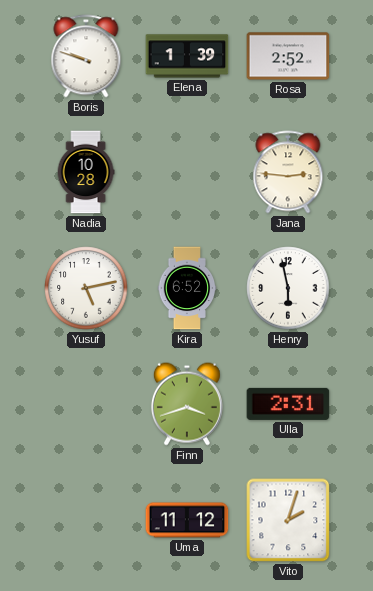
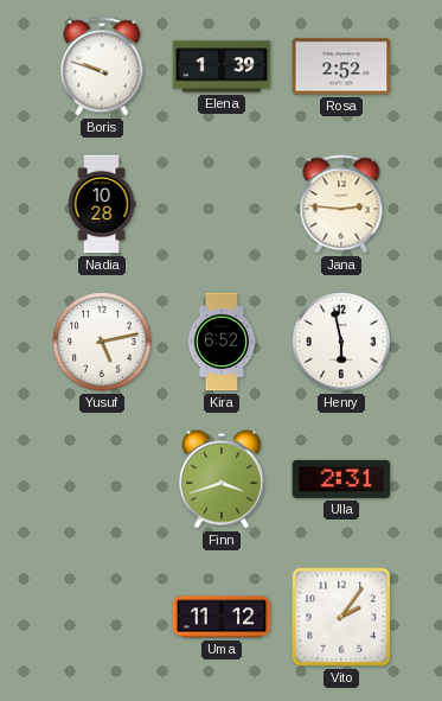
Vito: 2:03 -> 2:06 (341, 617)
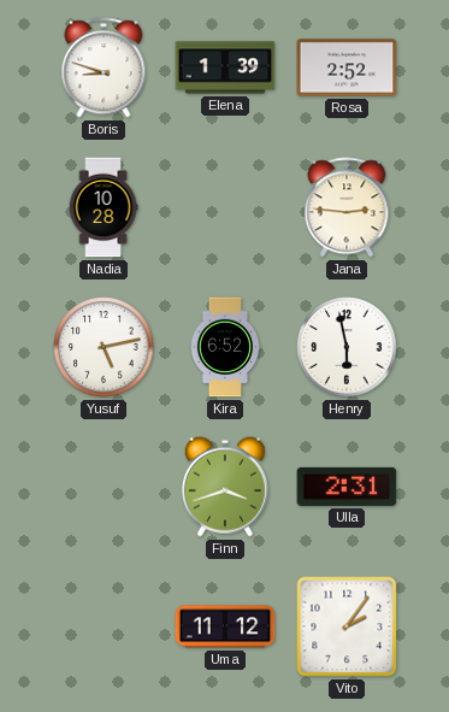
Boris: 9:48 -> 8:48 (104, 67)
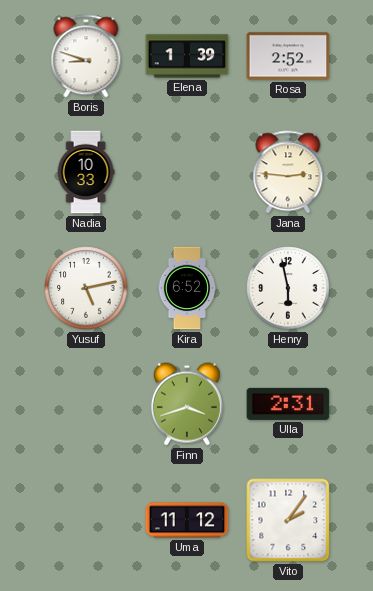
Nadia: 10:28 -> 10:33 (86, 172)
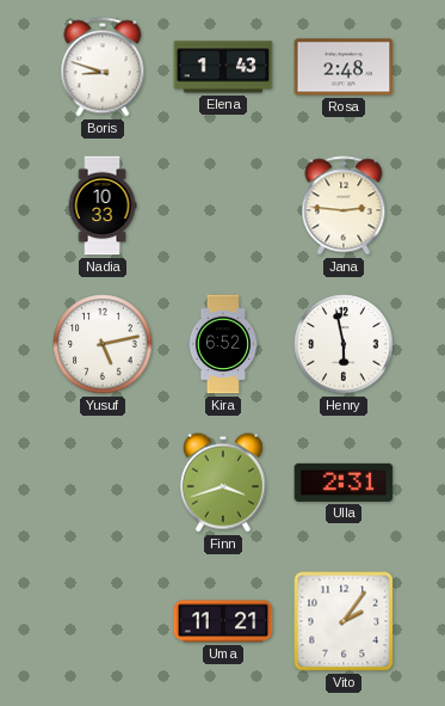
Elena: 1:39 -> 1:43 (223, 67)
Rosa: 2:52 -> 2:48 (344, 67)
Uma: 11:12 -> 11:21 (223, 621)
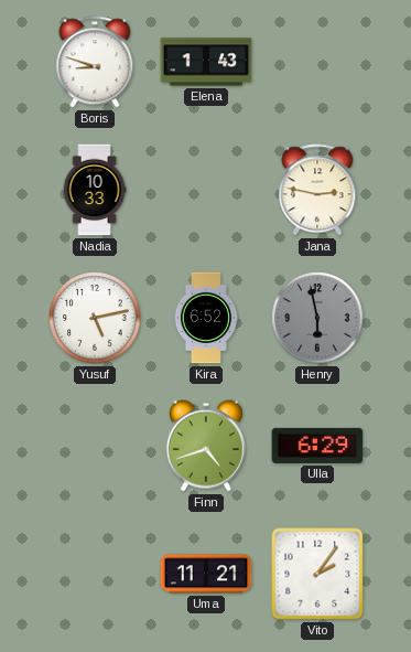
Rosa: 2:48 -> none (344, 67)
Jana: 2:46 -> 2:47 (317, 190)
Henry dial: white -> grey (317, 318)
Finn: 3:42 -> 4:42 (206, 446)
Ulla: 2:31 -> 6:29 (317, 446)
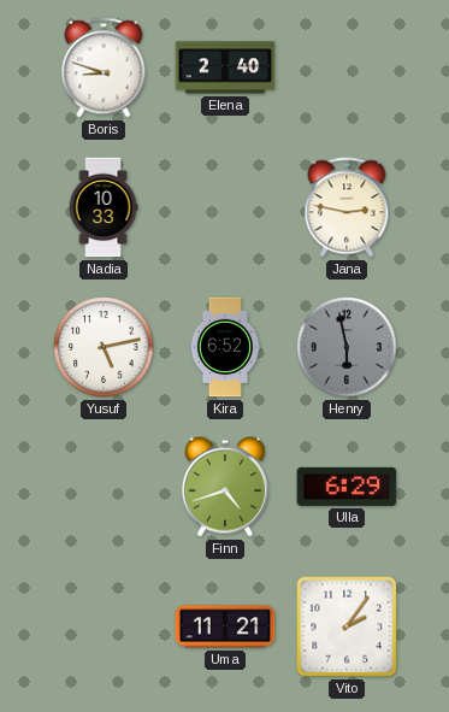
Elena: 1:43 -> 2:40 (225, 67)
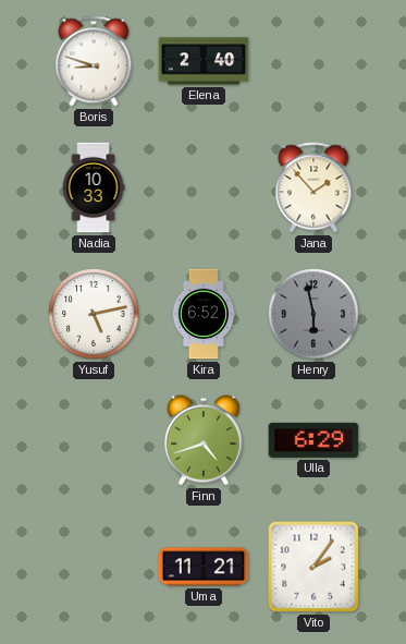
Jana: 2:47 -> 1:53 (313, 187)
